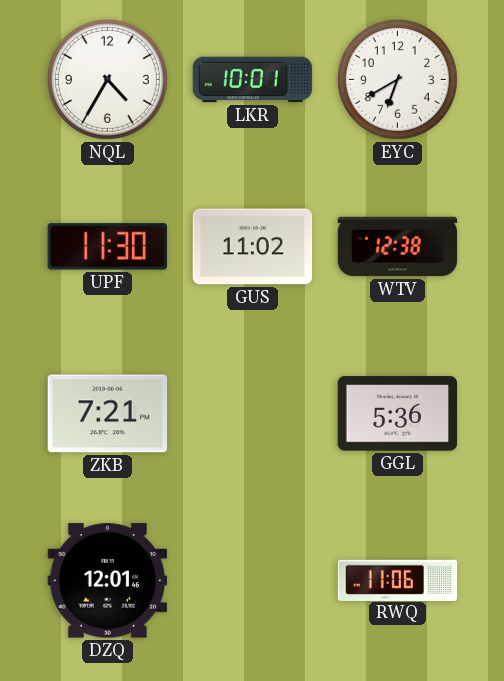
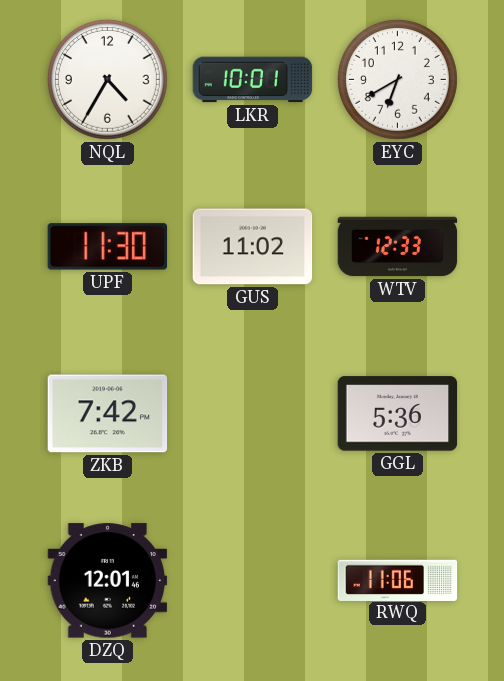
WTV: 12:38 -> 12:33 (398, 247)
ZKB: 7:21 -> 7:42 (108, 414)
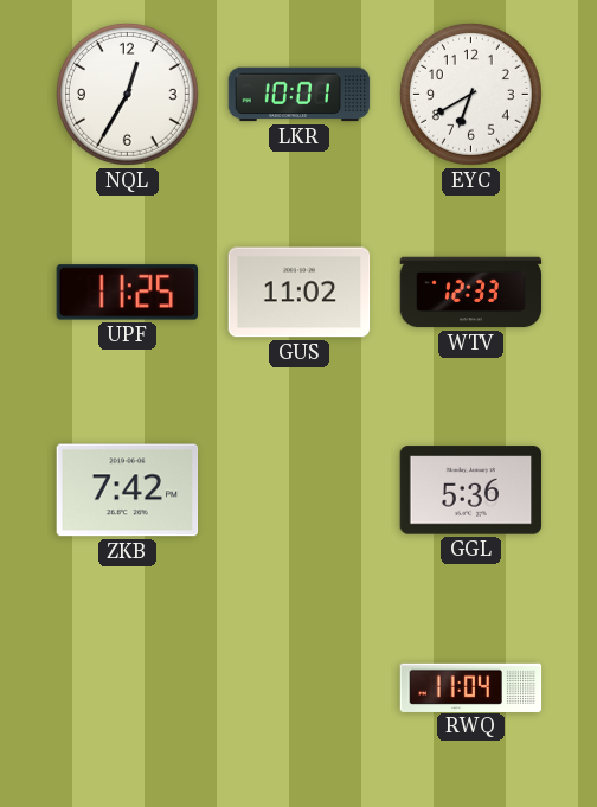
NQL: 4:35 -> 12:35 (127, 94)
UPF: 11:30 -> 11:25 (128, 293)
DZQ: 12:01 -> none (108, 581)
RWQ: 11:06 -> 11:04 (471, 687)
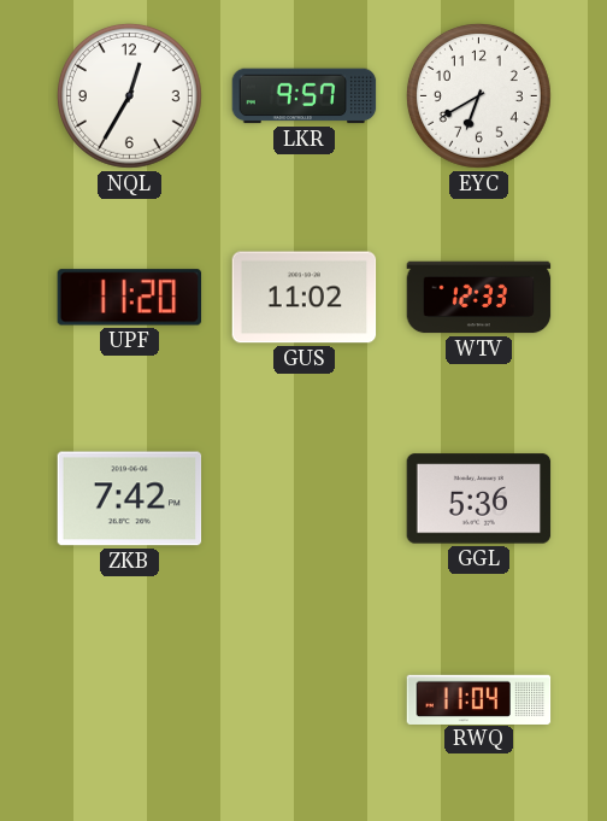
LKR: 10:01 -> 9:57 (305, 96)
UPF: 11:25 -> 11:20 (130, 298)
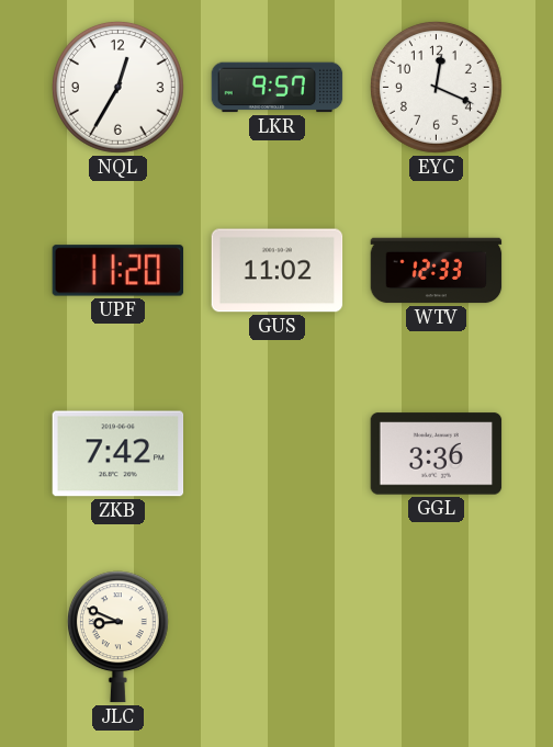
EYC: 6:40 -> 12:19 (436, 87)
GGL: 5:36 -> 3:36 (437, 454)
JLC: none -> 8:49 (117, 637)
RWQ: 11:04 -> none (479, 699)
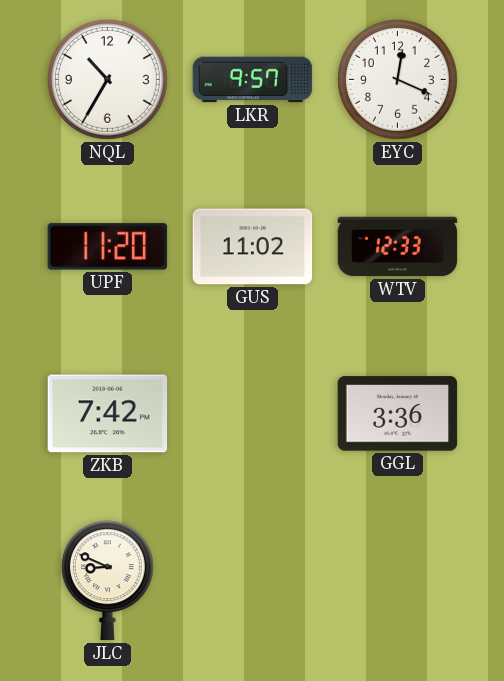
NQL: 12:35 -> 10:35 (107, 79)
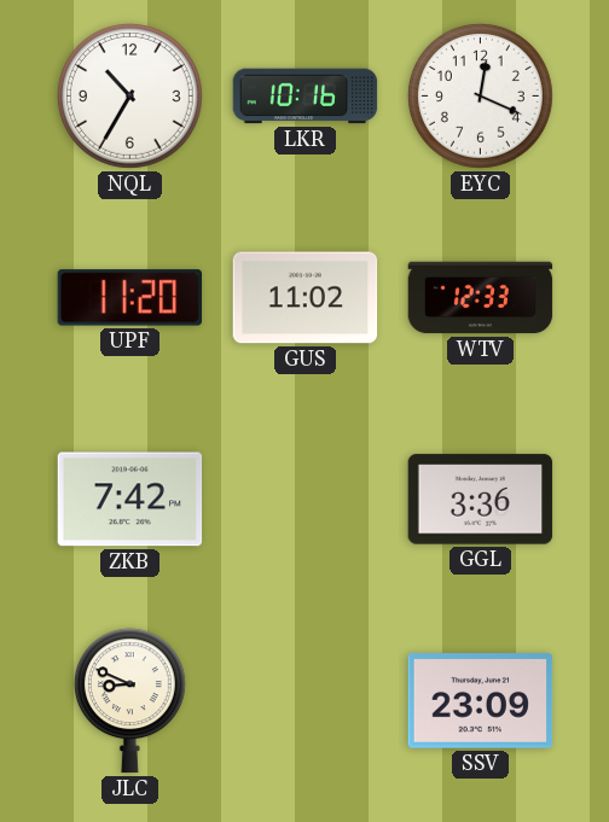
LKR: 9:57 -> 10:16 (306, 97)
SSV: none -> 23:09 (481, 701)
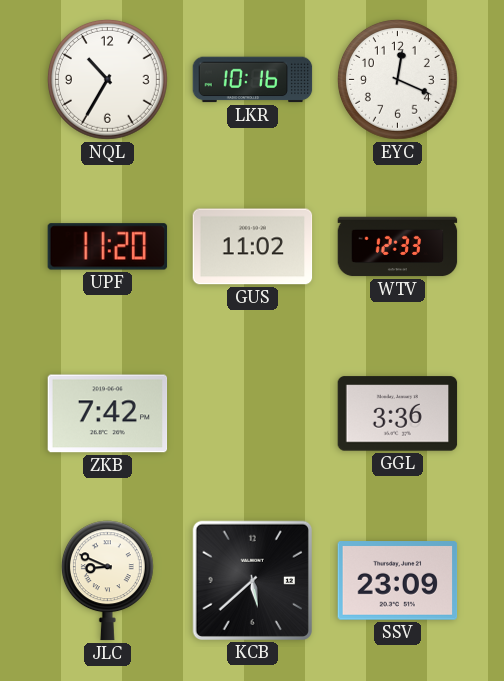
KCB: none -> 5:38 (252, 580)
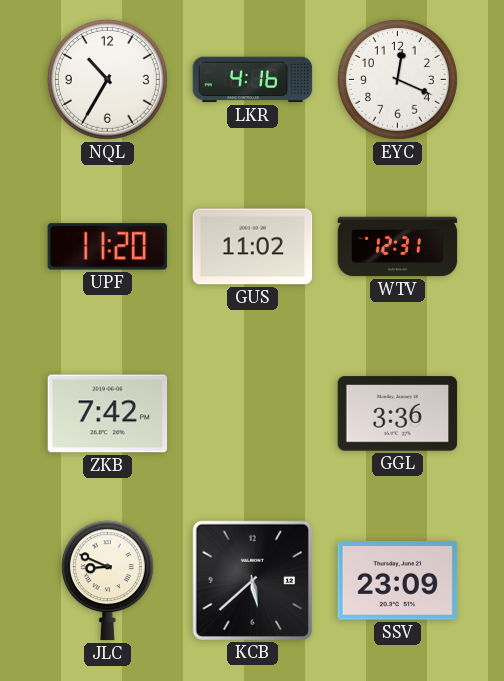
LKR: 10:16 -> 4:16 (253, 80)
WTV: 12:33 -> 12:31 (398, 247)
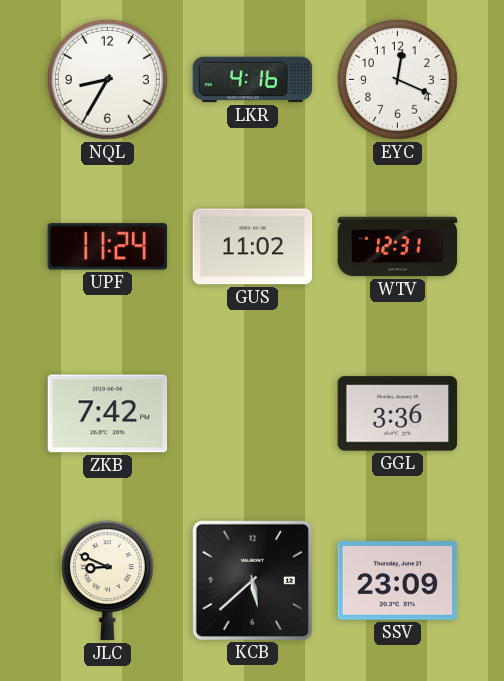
NQL: 10:35 -> 8:35 (107, 79)
UPF: 11:20 -> 11:24 (108, 247)
